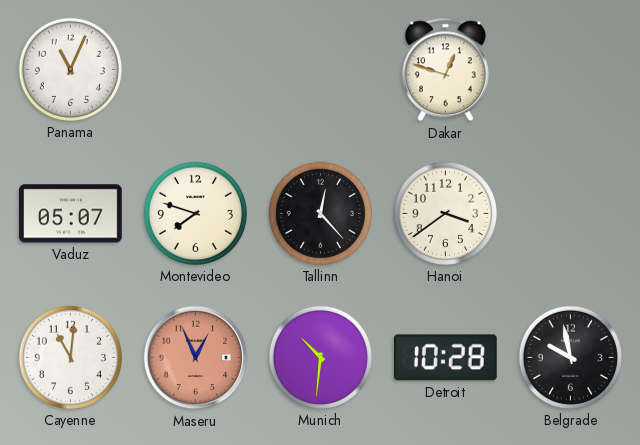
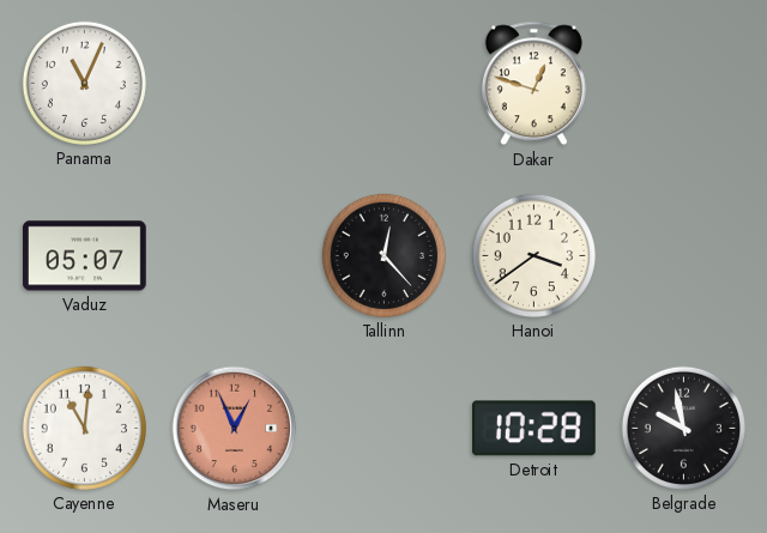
Montevideo: 7:48 -> none (195, 213)
Munich: 10:31 -> none (320, 357)
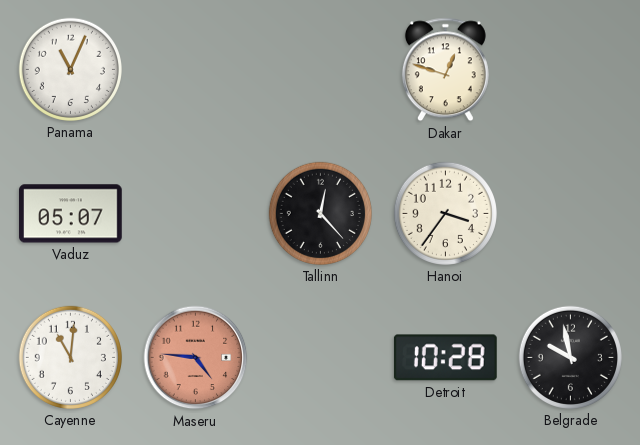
Hanoi: 3:39 -> 3:36 (445, 213)
Maseru: 12:56 -> 4:46 (196, 358)
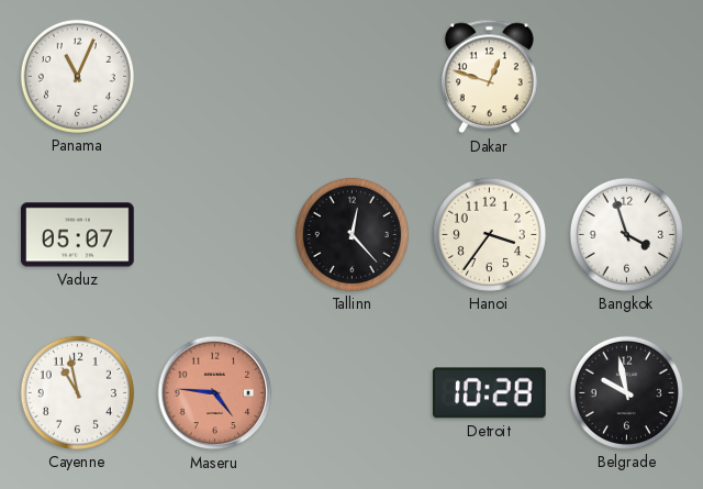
Bangkok: none -> 3:57 (626, 234)
Cayenne: 11:01 -> 10:58 (77, 392)
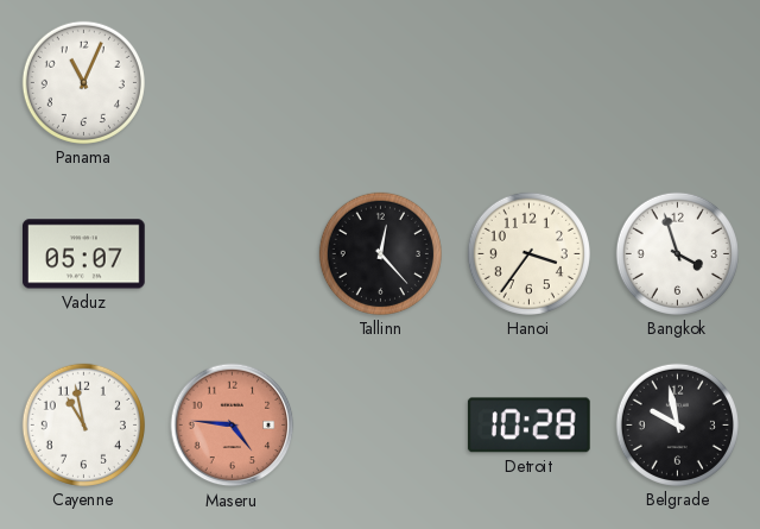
Dakar: 12:48 -> none (489, 77)
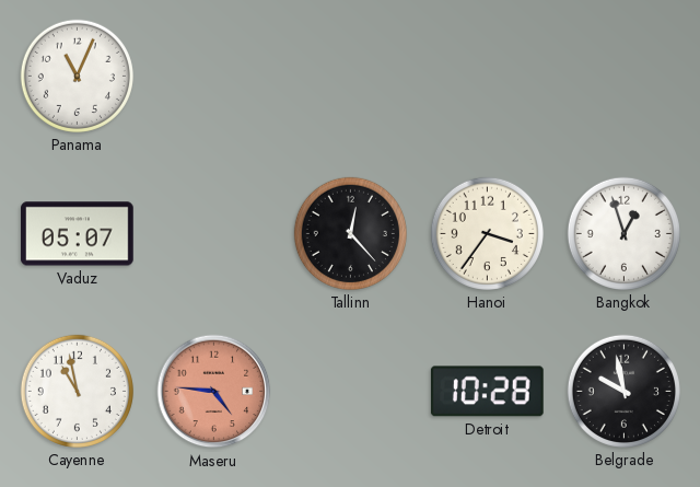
Bangkok: 3:57 -> 12:57 (623, 233)
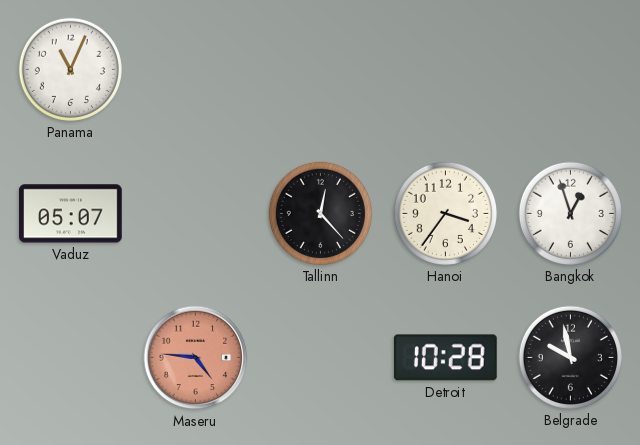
Cayenne: 10:58 -> none (77, 391)
